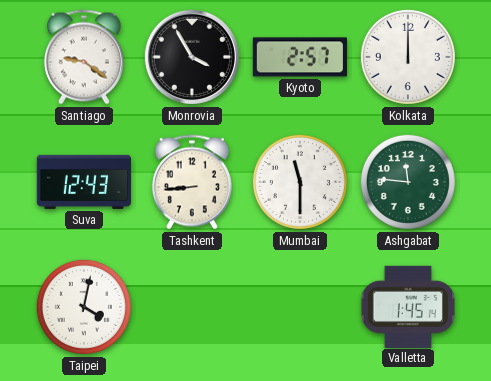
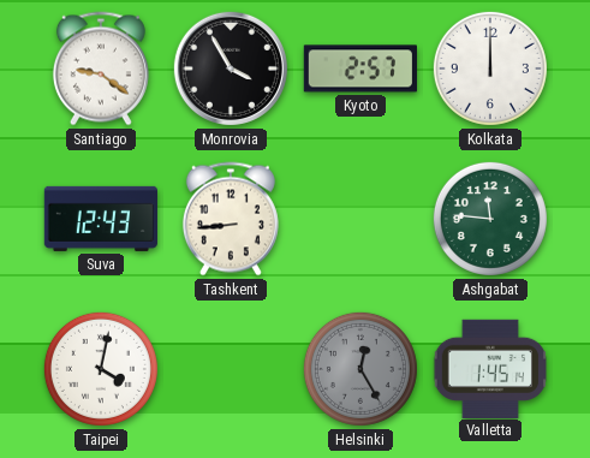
Mumbai: 11:30 -> none (300, 182)
Helsinki: none -> 12:25 (360, 369)
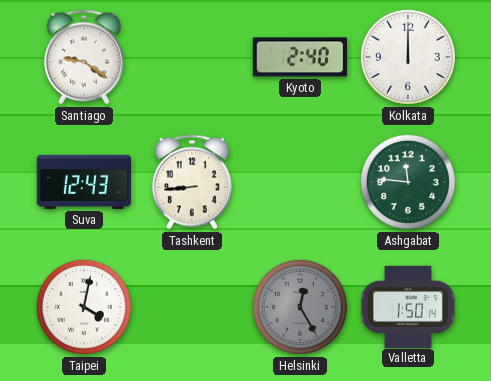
Monrovia: 3:55 -> none (231, 69)
Kyoto: 2:57 -> 2:40 (300, 57)
Valletta: 1:45 -> 1:50 (407, 306)
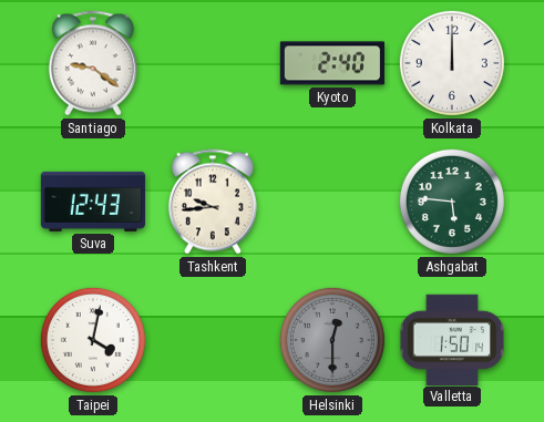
Tashkent: 8:44 -> 9:44 (213, 202)
Ashgabat: 11:46 -> 5:46 (452, 202)
Helsinki: 12:25 -> 12:30 (332, 340)
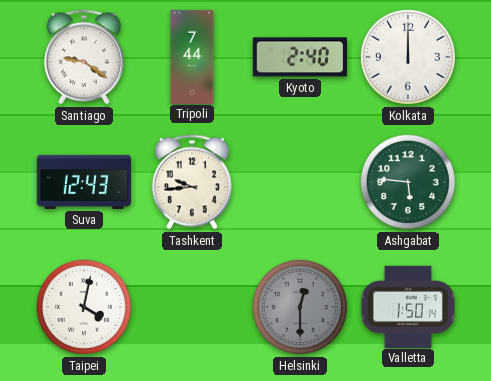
Tripoli: none -> 7:44 (192, 56)
